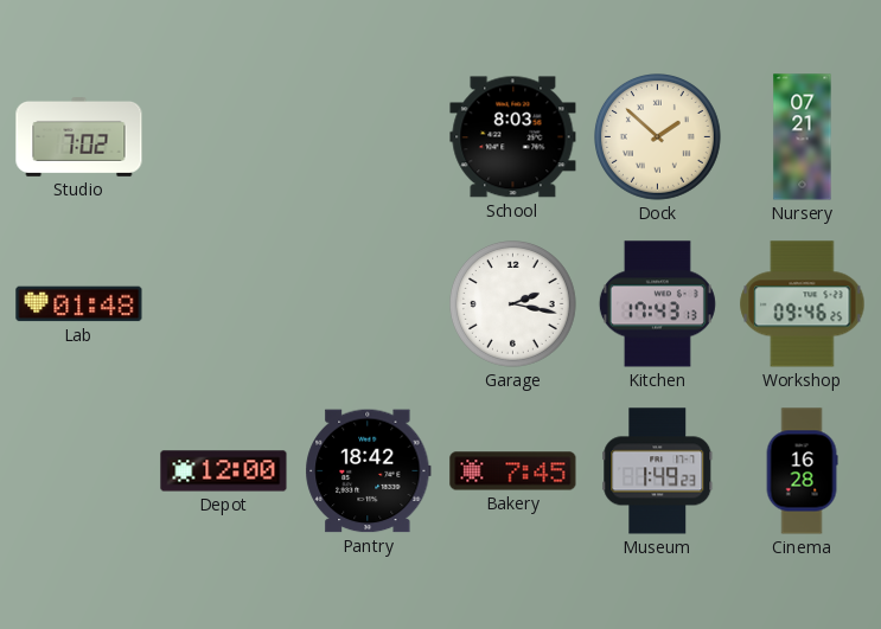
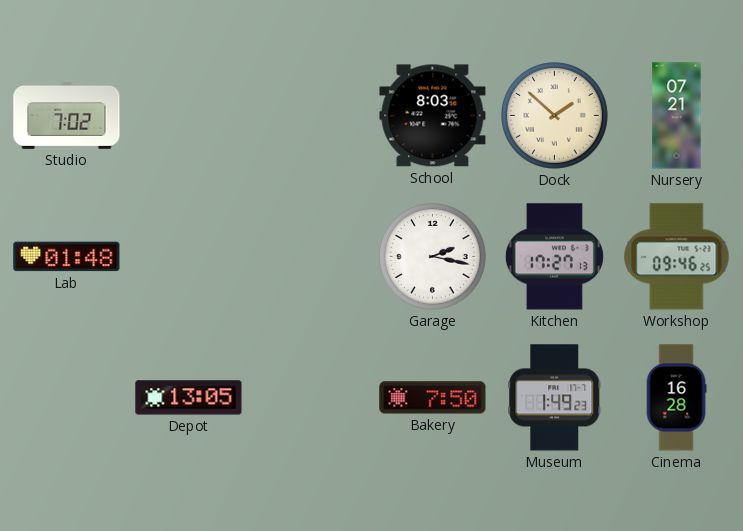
Kitchen: 17:43 -> 17:27 (554, 257)
Depot: 12:00 -> 13:05 (189, 398)
Pantry: 18:42 -> none (369, 471)
Bakery: 7:45 -> 7:50 (433, 398)
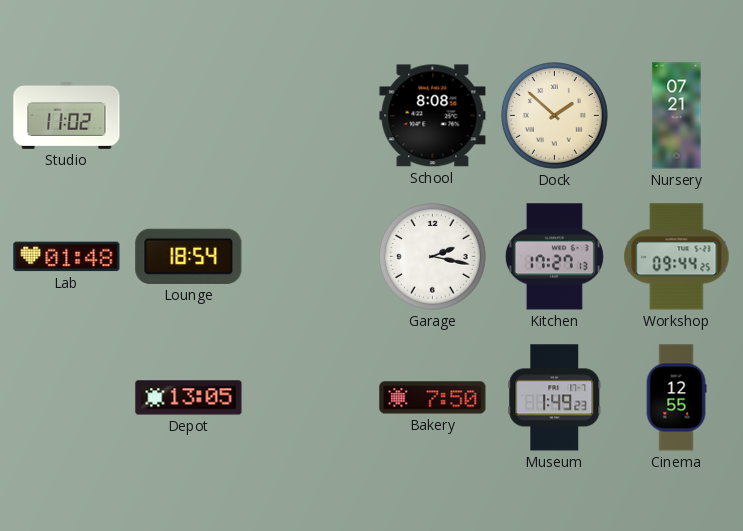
Studio: 7:02 -> 11:02 (67, 116)
School: 8:03 -> 8:08 (433, 116)
Lounge: none -> 18:54 (189, 256)
Workshop: 09:46 -> 09:44 (677, 257)
Cinema: 16:28 -> 12:55 (676, 398)
